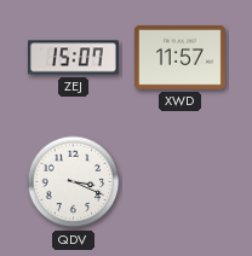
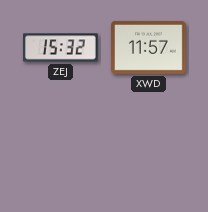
ZEJ: 15:07 -> 15:32 (61, 48)
QDV: 3:19 -> none (74, 182)
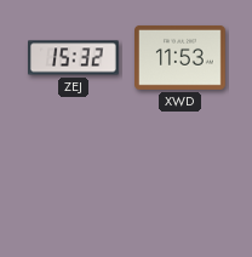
XWD: 11:57 -> 11:53 (181, 57)
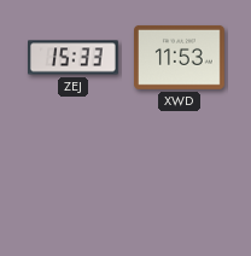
ZEJ: 15:32 -> 15:33 (74, 58)
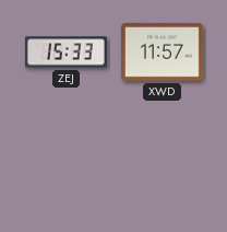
XWD: 11:53 -> 11:57 (163, 51)
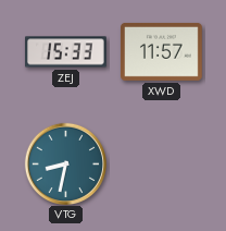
VTG: none -> 8:32 (65, 163)
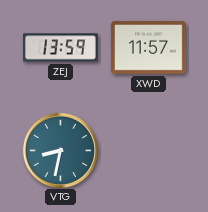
ZEJ: 15:33 -> 13:59 (61, 48)
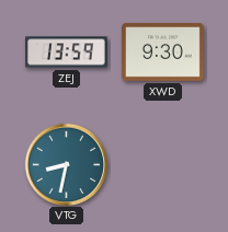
XWD: 11:57 -> 9:30 (163, 51)
